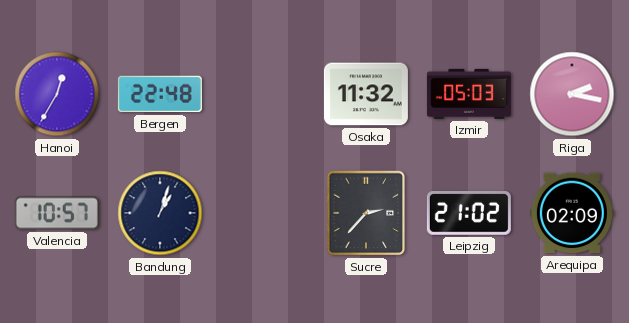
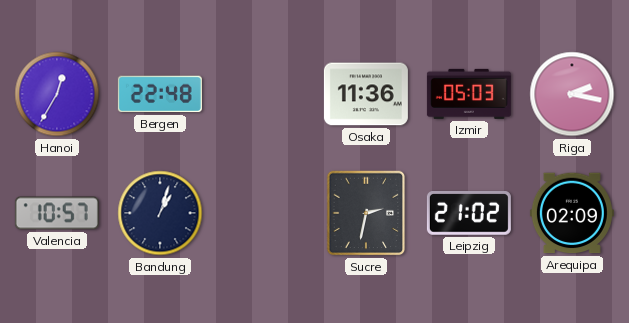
Osaka: 11:32 -> 11:36 (366, 94)
Sucre: 2:37 -> 2:32 (366, 213)
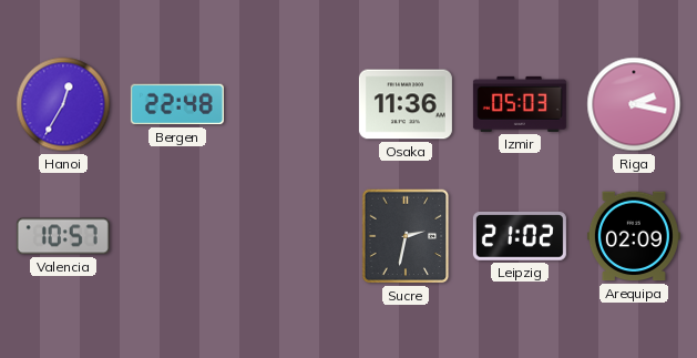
Bandung: 1:03 -> none (160, 213)
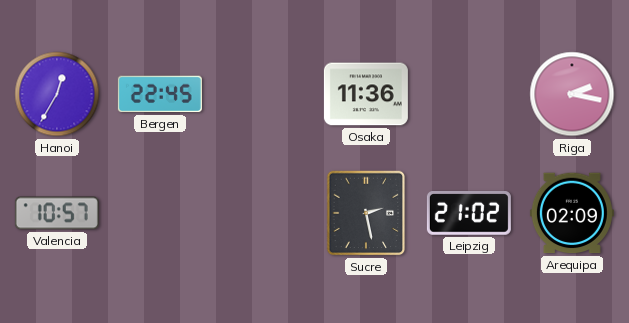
Bergen: 22:48 -> 22:45 (160, 94)
Izmir: 05:03 -> none (520, 104)
Sucre: 2:32 -> 2:28 (366, 213)
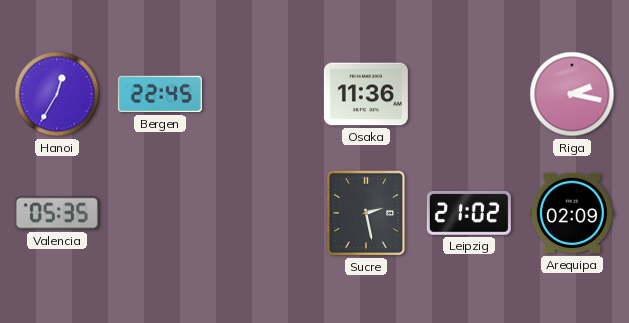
Valencia: 10:57 -> 05:35 (57, 213)
